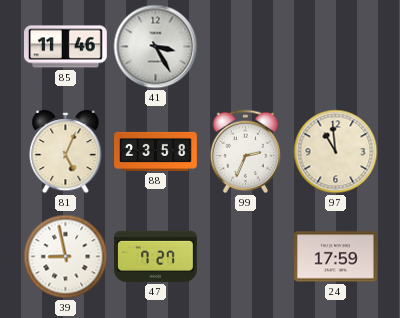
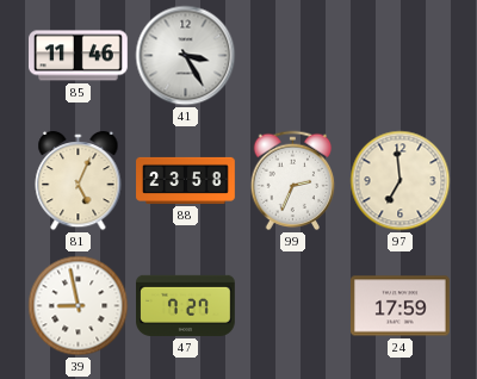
97: 10:59 -> 6:59 (401, 181)
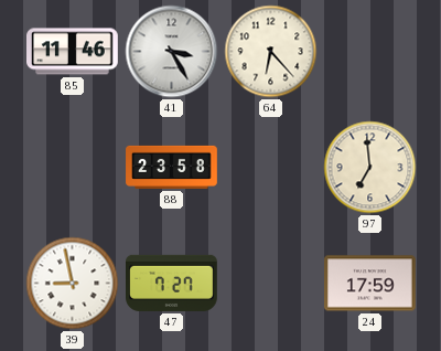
64: none -> 6:23 (271, 52)
81: 5:04 -> none (79, 181)
99: 2:34 -> none (293, 181)
